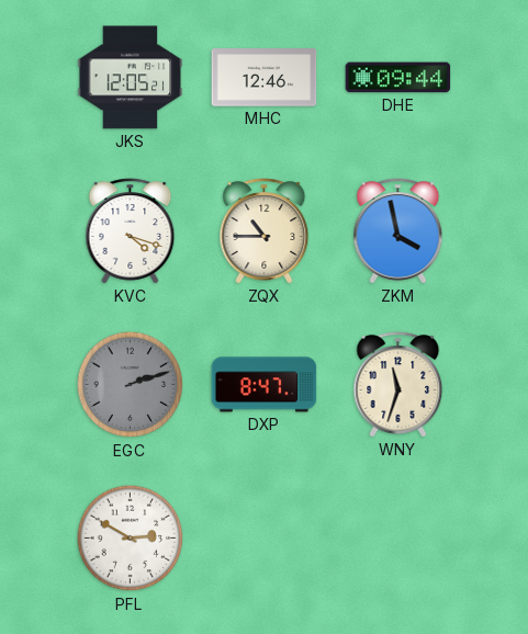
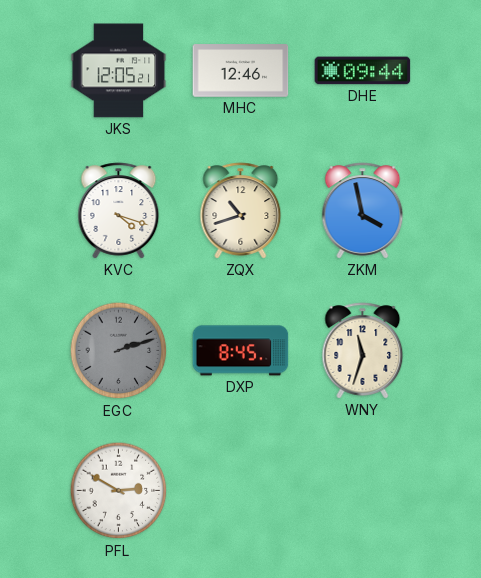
ZQX: 10:45 -> 10:42 (241, 211)
DXP: 8:47 -> 8:45 (241, 351)
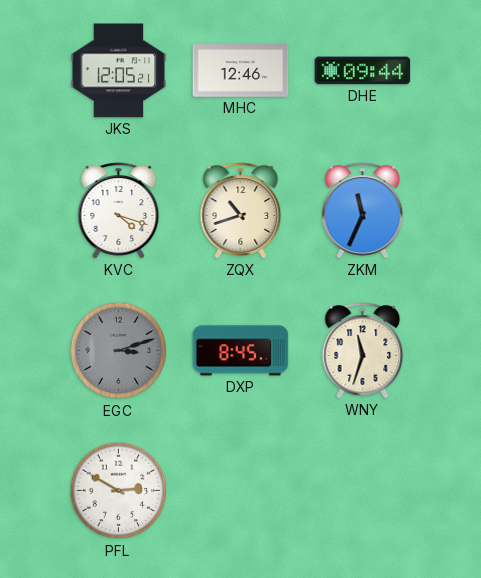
ZKM: 3:58 -> 11:34 (363, 211)
EGC: 2:12 -> 3:12 (119, 351)
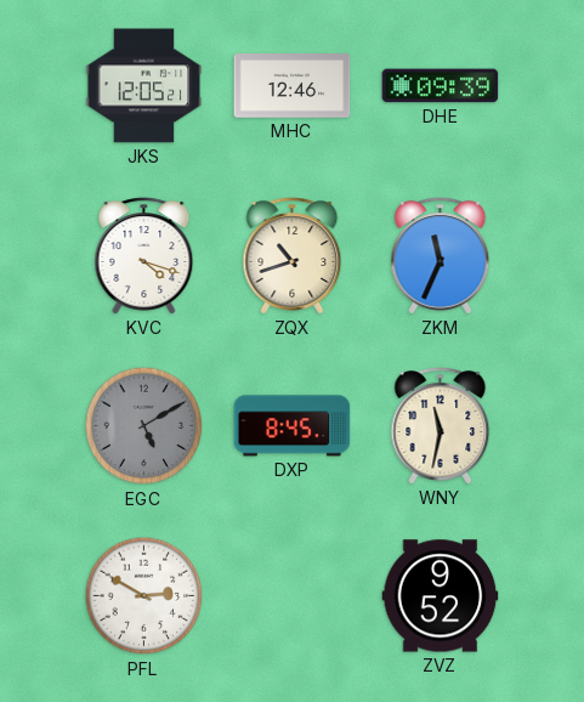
DHE: 09:44 -> 09:39 (441, 86)
EGC: 3:12 -> 5:10 (144, 426)
WNY: 11:33 -> 11:32 (441, 426)
ZVZ: none -> 9:52 (441, 596)
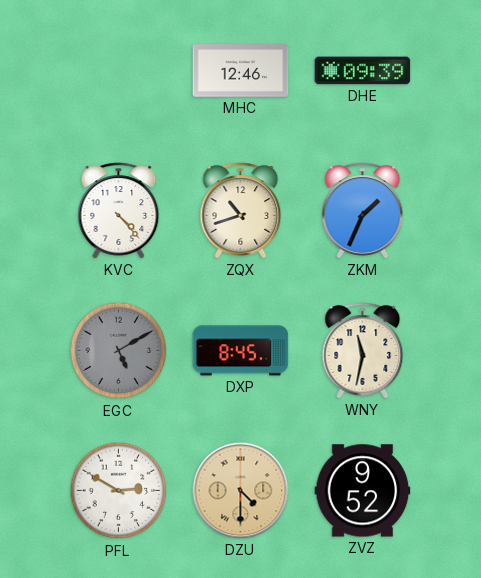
JKS: 12:05 -> none (144, 86)
KVC: 4:18 -> 4:23 (119, 211)
ZKM: 11:34 -> 1:34 (363, 211)
DZU: none -> 4:30 (241, 491)
